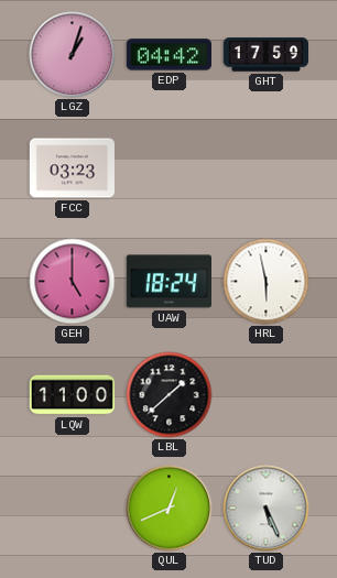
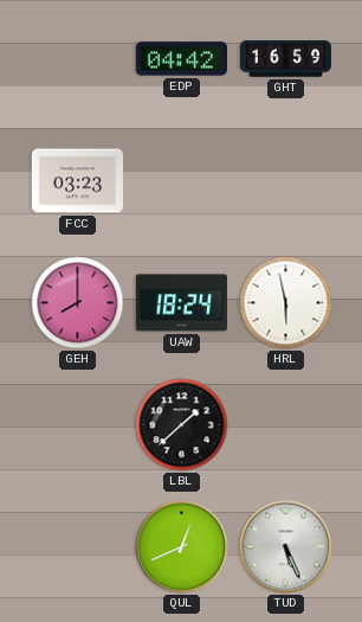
LGZ: 1:03 -> none (73, 55)
GHT: 17:59 -> 16:59 (286, 59)
GEH: 5:00 -> 8:00 (78, 303)
LQW: 11:00 -> none (73, 395)
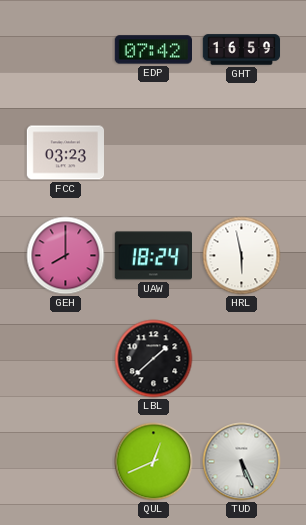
EDP: 04:42 -> 07:42 (153, 50)
